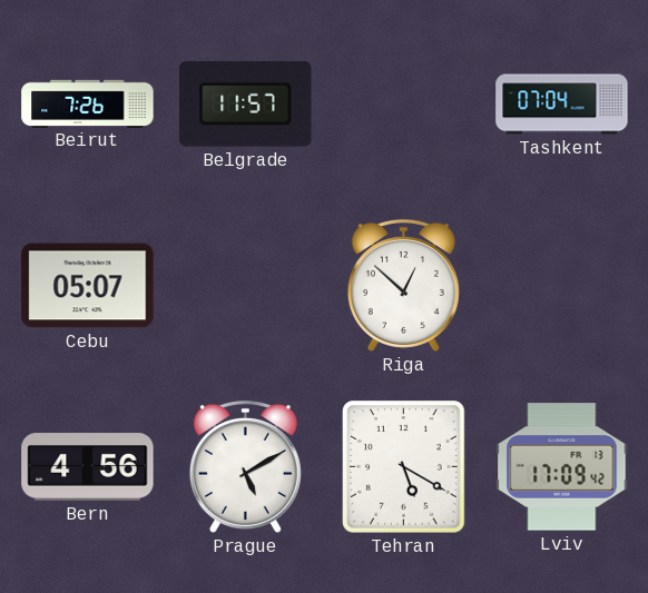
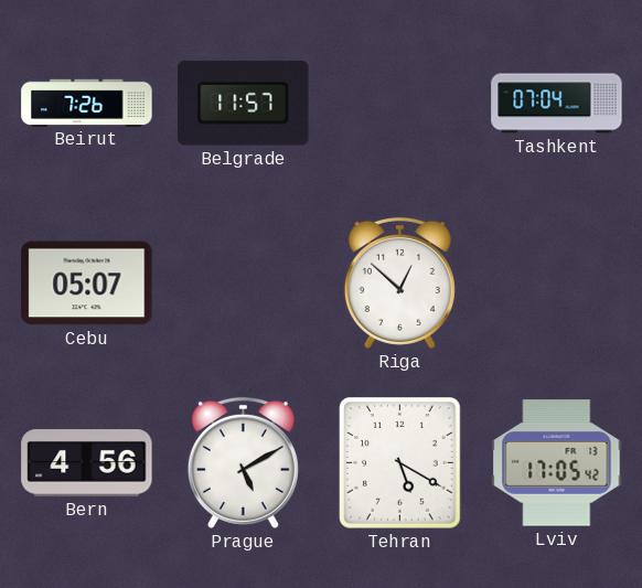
Lviv: 17:09 -> 17:05 (557, 463)
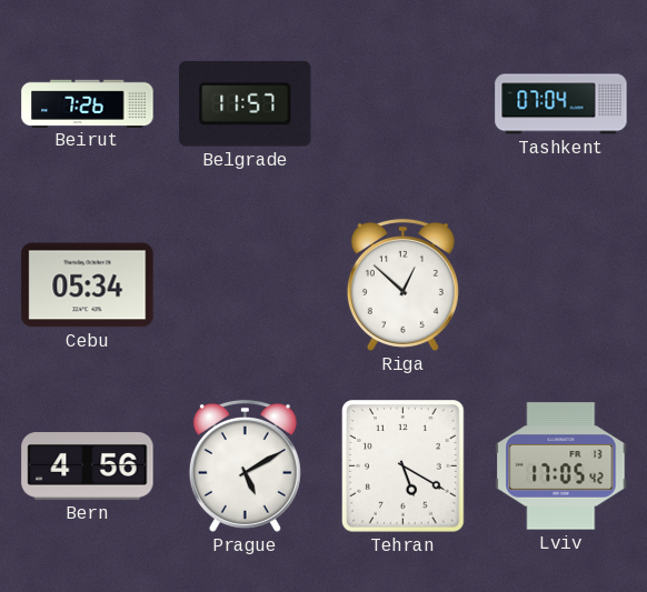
Cebu: 05:07 -> 05:34 (88, 285)
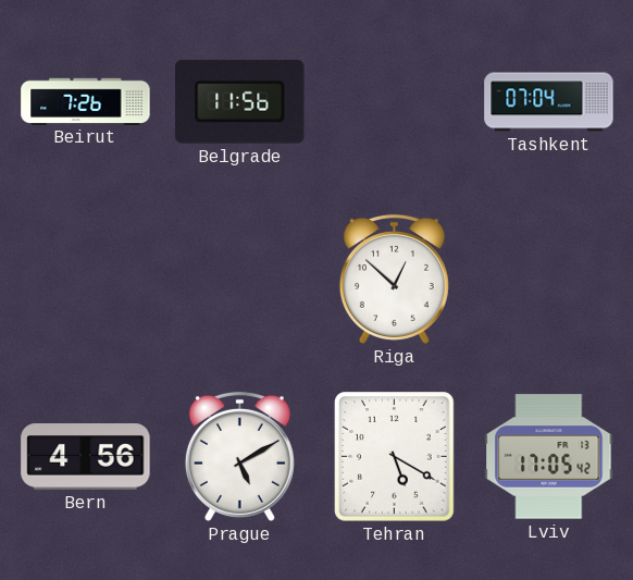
Belgrade: 11:57 -> 11:56 (240, 101)
Cebu: 05:34 -> none (88, 285)
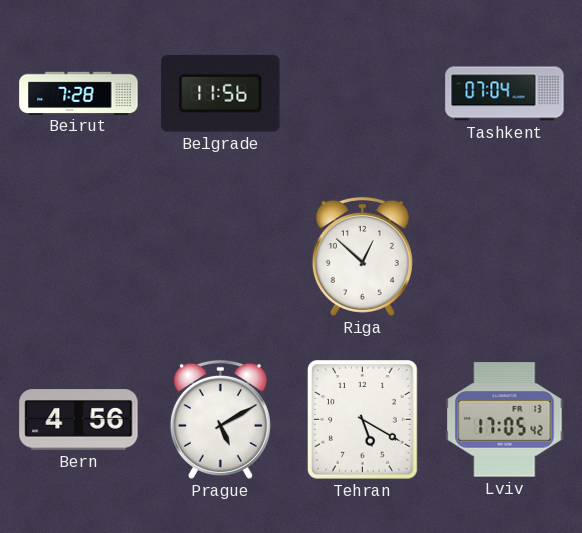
Beirut: 7:26 -> 7:28 (79, 93)
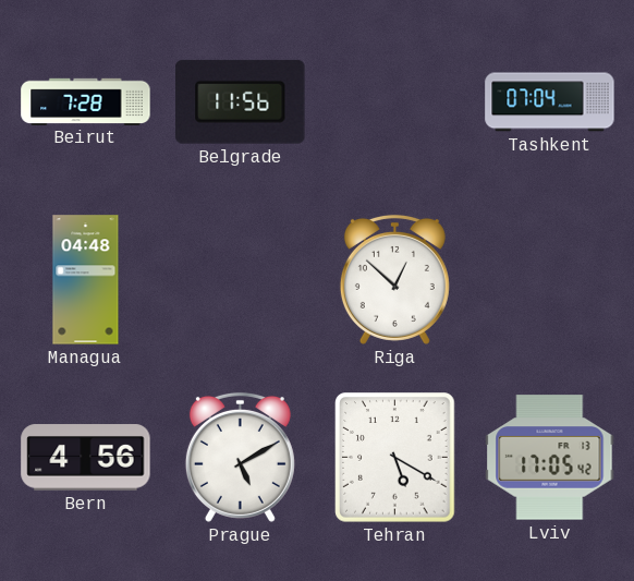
Managua: none -> 04:48 (86, 280)
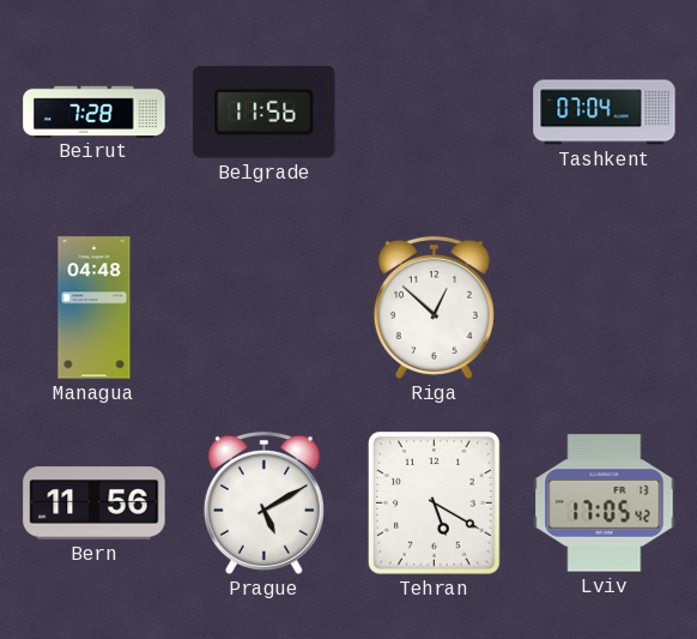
Bern: 4:56 -> 11:56 (95, 504)
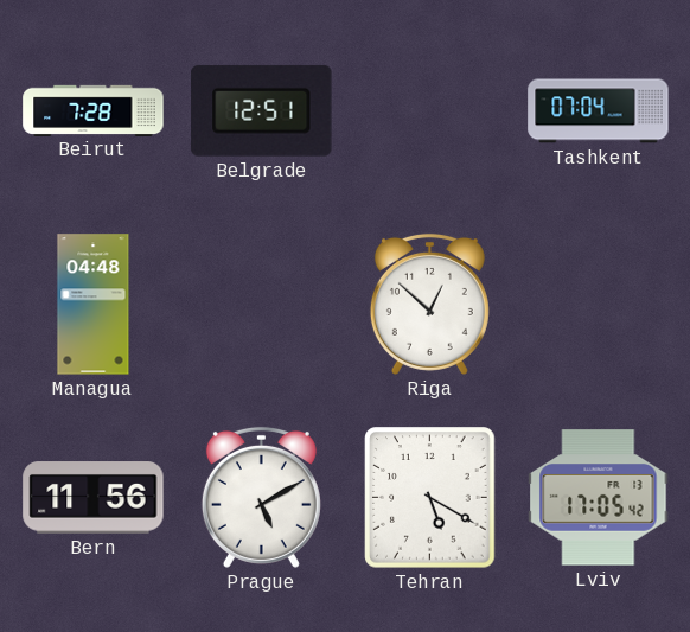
Belgrade: 11:56 -> 12:51 (262, 110)
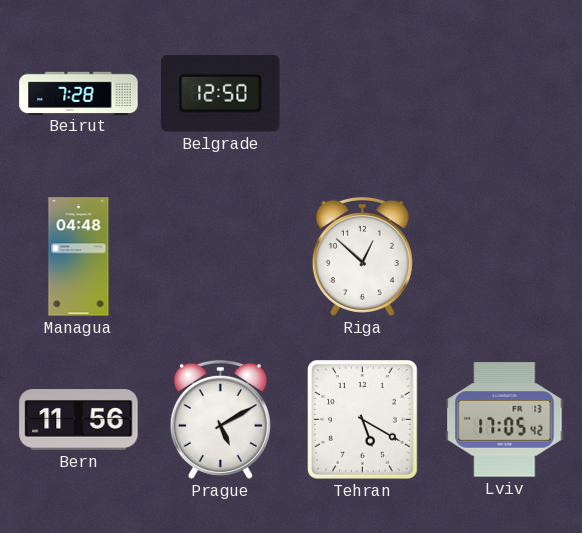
Belgrade: 12:51 -> 12:50 (221, 93)
Tashkent: 07:04 -> none (599, 111)
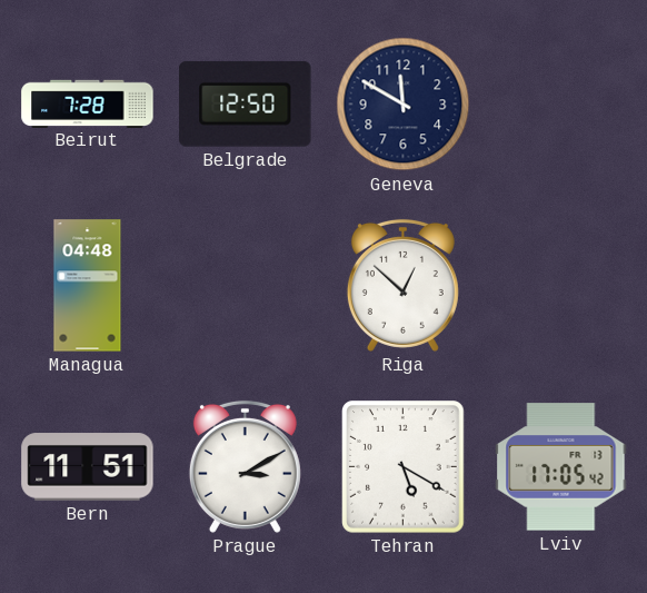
Geneva: none -> 11:50 (404, 105)
Bern: 11:56 -> 11:51 (88, 467)
Prague: 5:10 -> 3:10 (245, 466)
